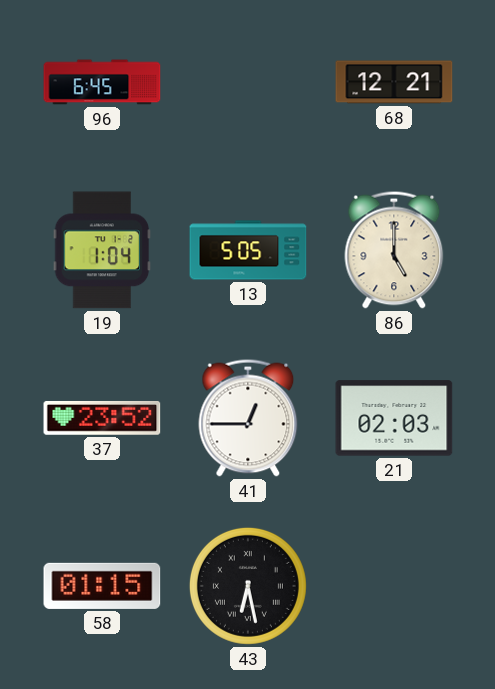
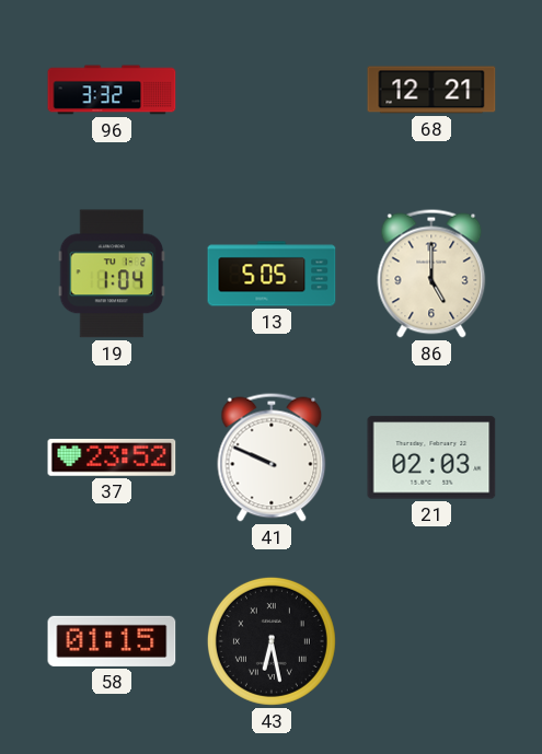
96: 6:45 -> 3:32 (112, 90)
41: 12:45 -> 9:49 (272, 457)
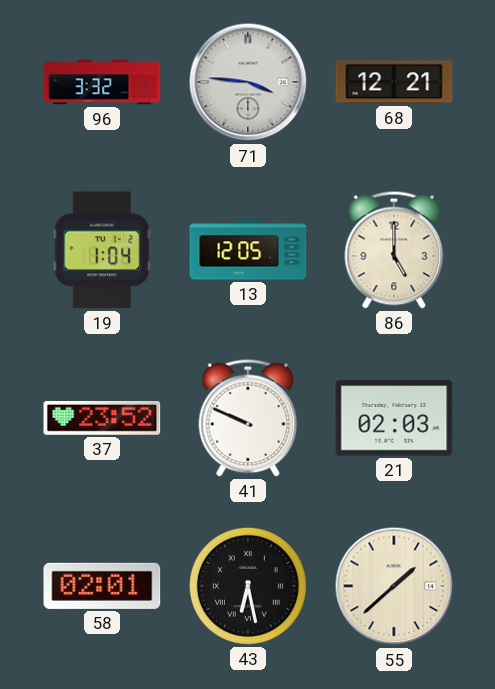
71: none -> 3:46 (248, 82)
13: 5:05 -> 12:05 (248, 250)
58: 01:15 -> 02:01 (102, 586)
55: none -> 1:38 (394, 586)
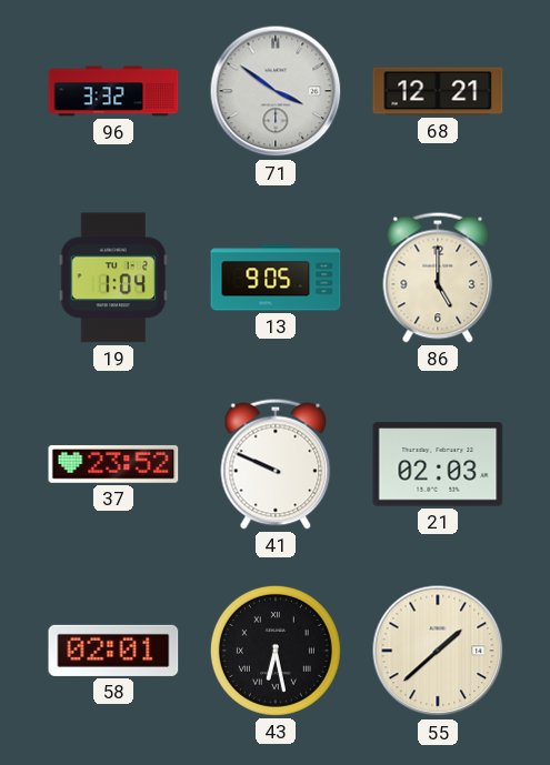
71: 3:46 -> 3:51 (276, 91)
13: 12:05 -> 9:05 (276, 278)
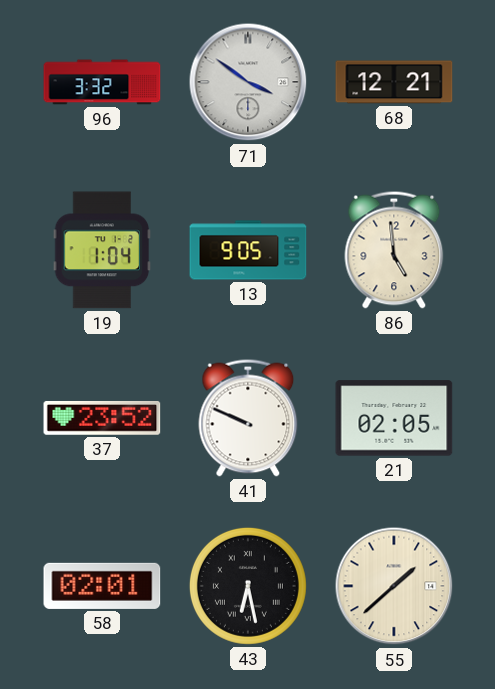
86: 5:00 -> 4:59 (394, 250)
21: 02:03 -> 02:05 (394, 418)
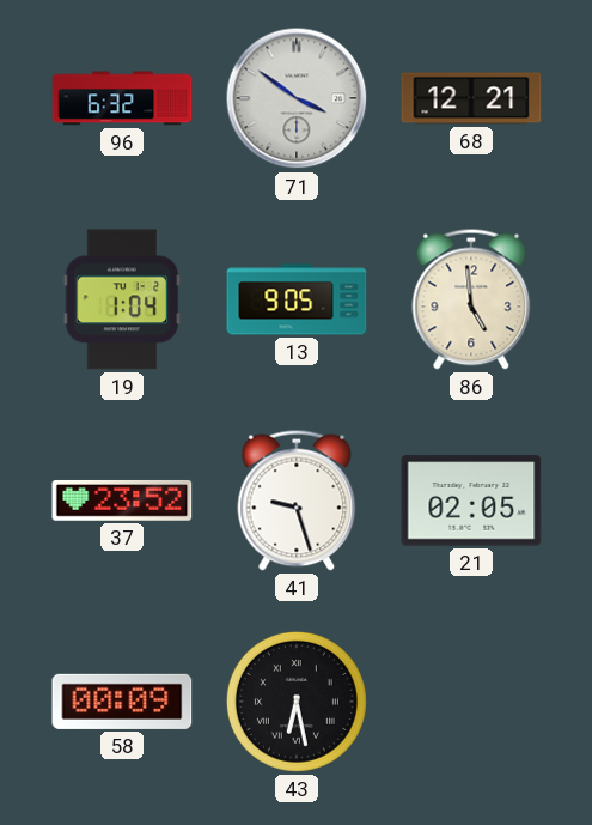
96: 3:32 -> 6:32 (122, 98)
41: 9:49 -> 9:27 (297, 501)
58: 02:01 -> 00:09 (122, 702)
55: 1:38 -> none (394, 586)
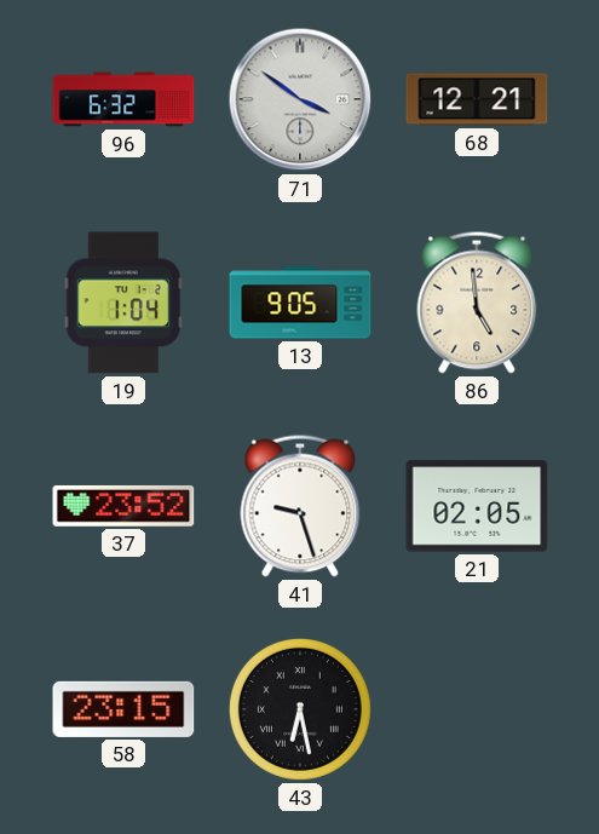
58: 00:09 -> 23:15 (123, 709)
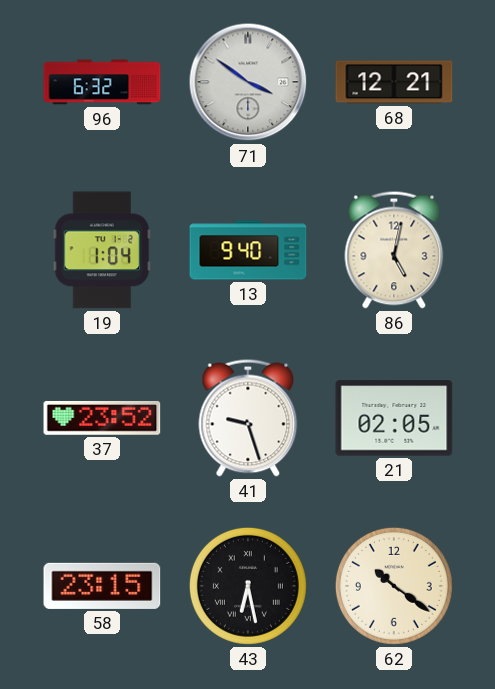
13: 9:05 -> 9:40 (248, 250)
86: 4:59 -> 5:02 (394, 250)
62: none -> 10:21 (394, 586)
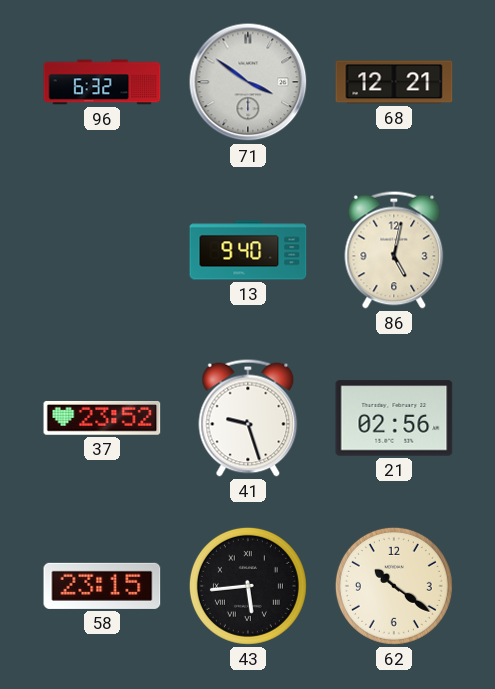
19: 1:04 -> none (102, 250)
21: 02:05 -> 02:56 (394, 418)
43: 6:28 -> 5:44 (248, 586)
